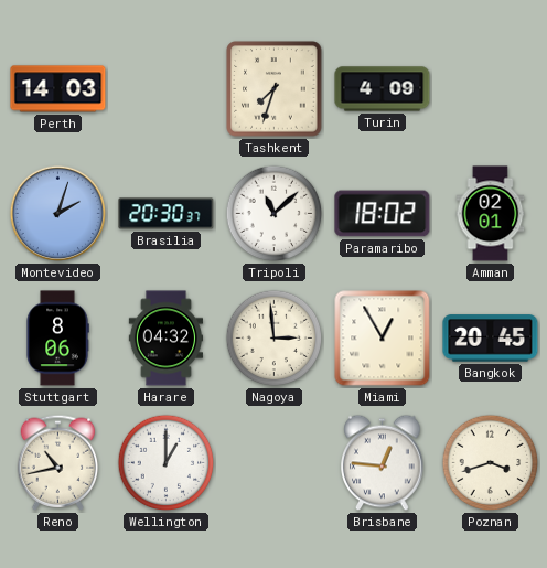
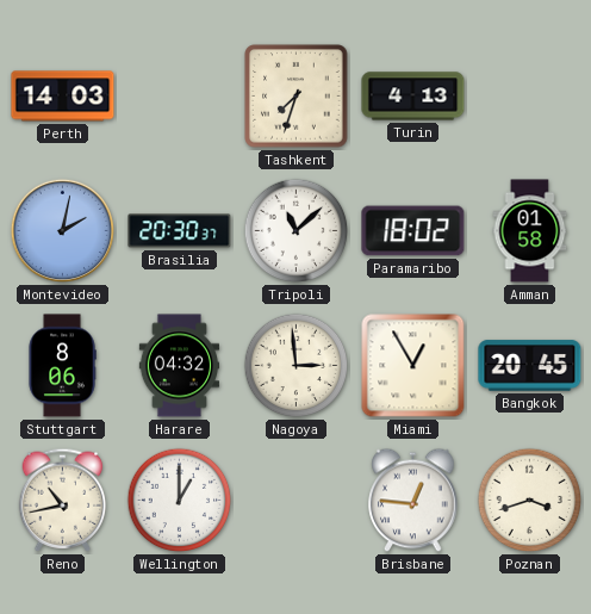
Turin: 4:09 -> 4:13 (413, 97)
Montevideo: 2:03 -> 2:02 (63, 231)
Amman: 02:01 -> 01:58 (530, 231)
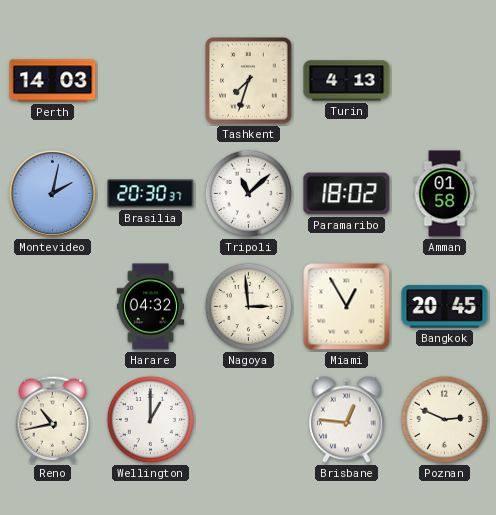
Stuttgart: 8:06 -> none (62, 366)
Poznan: 3:42 -> 2:49 (445, 420)
